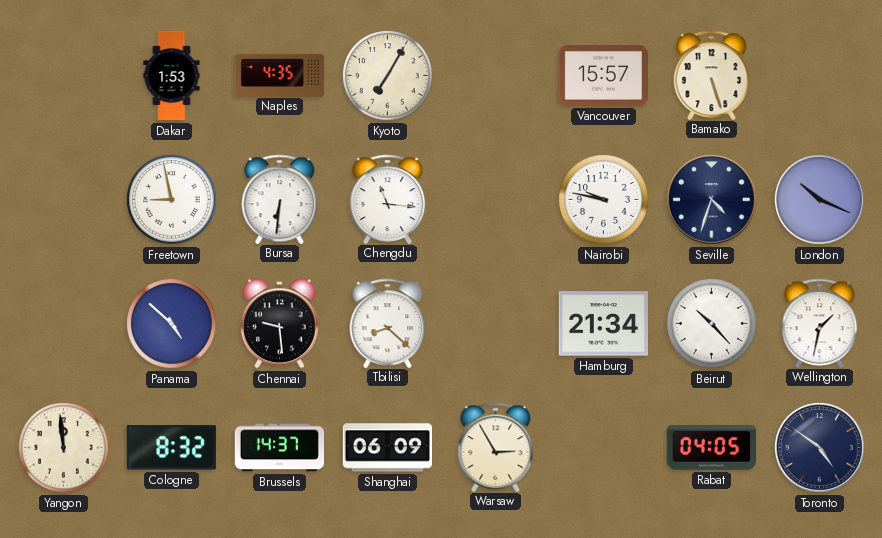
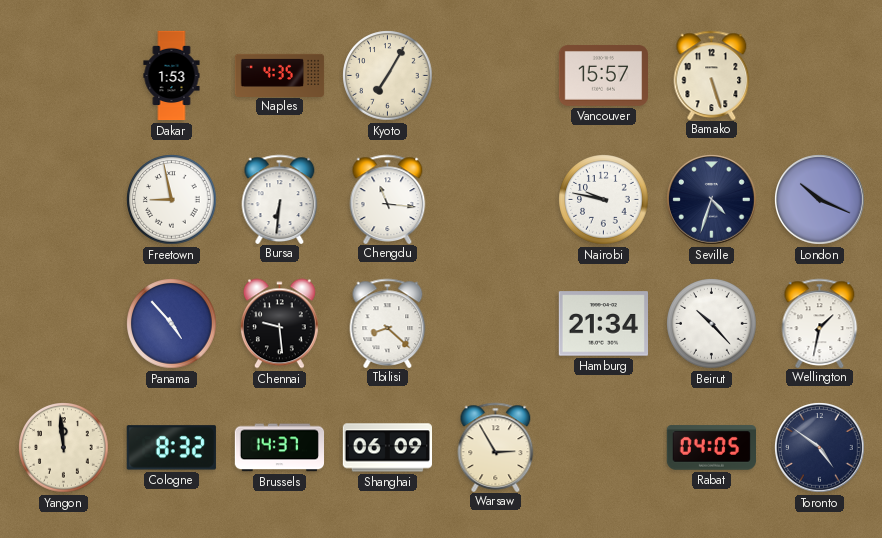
Panama: 4:52 -> 4:53 (172, 324)
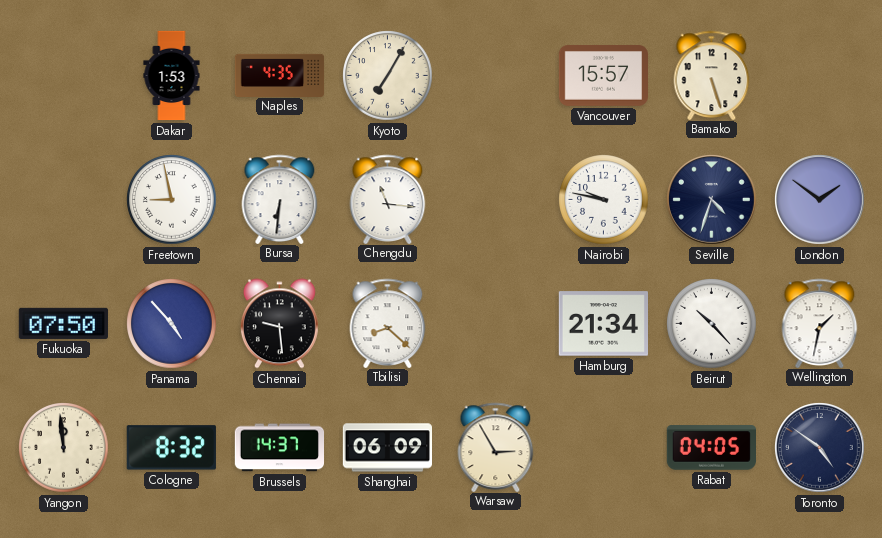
London: 10:19 -> 1:51 (820, 200)
Fukuoka: none -> 07:50 (63, 323)
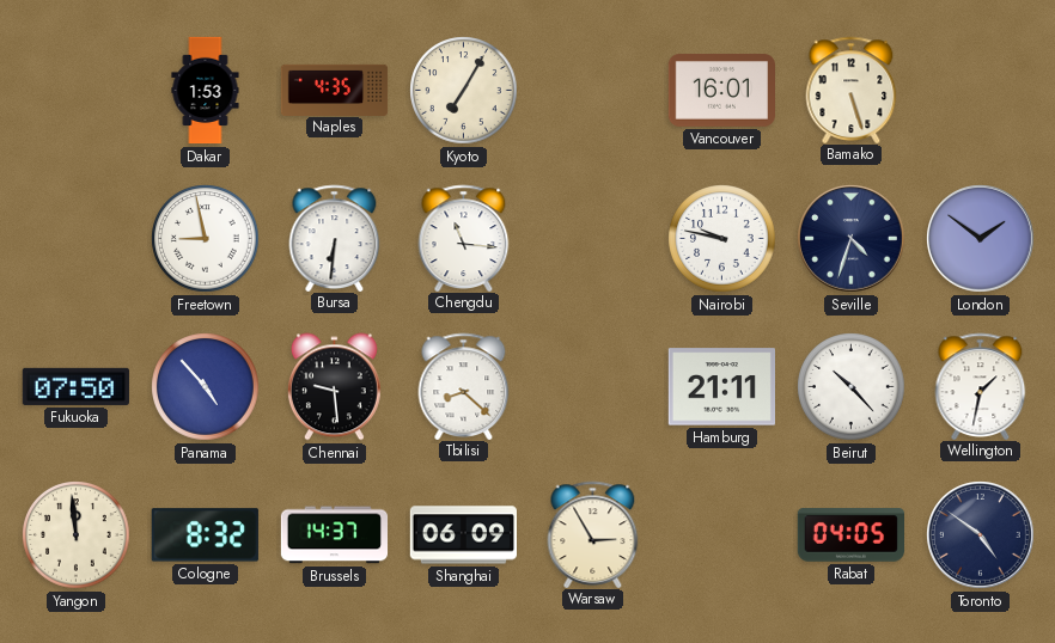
Vancouver: 15:57 -> 16:01 (721, 91)
Hamburg: 21:34 -> 21:11 (721, 387)
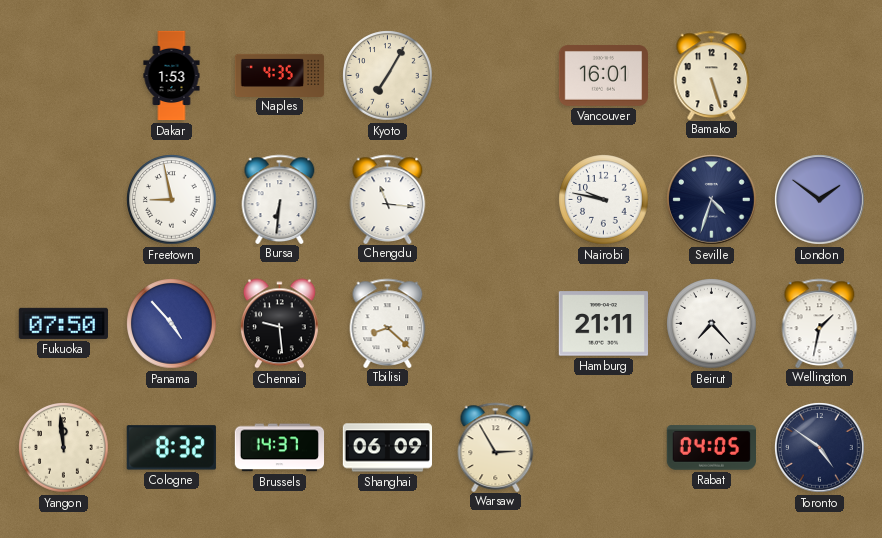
Beirut: 10:23 -> 7:23 (712, 324)
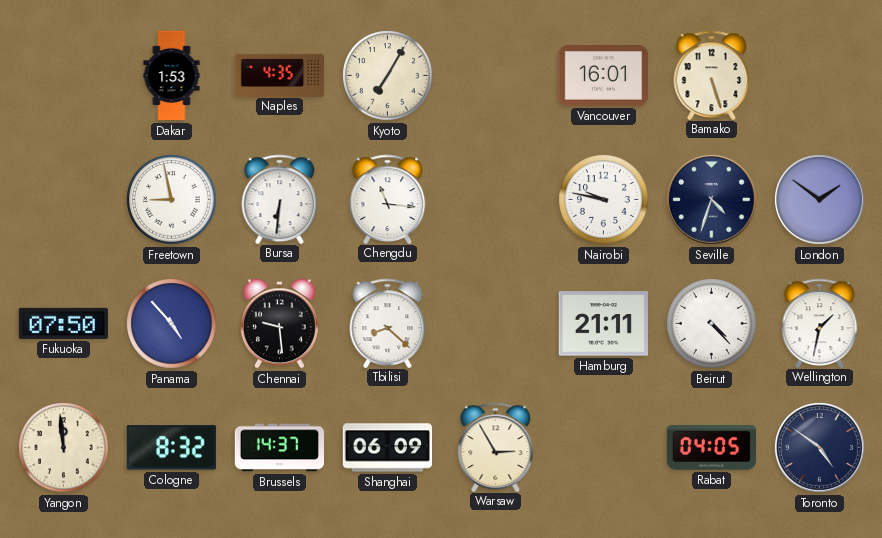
Beirut: 7:23 -> 4:23 (712, 324)
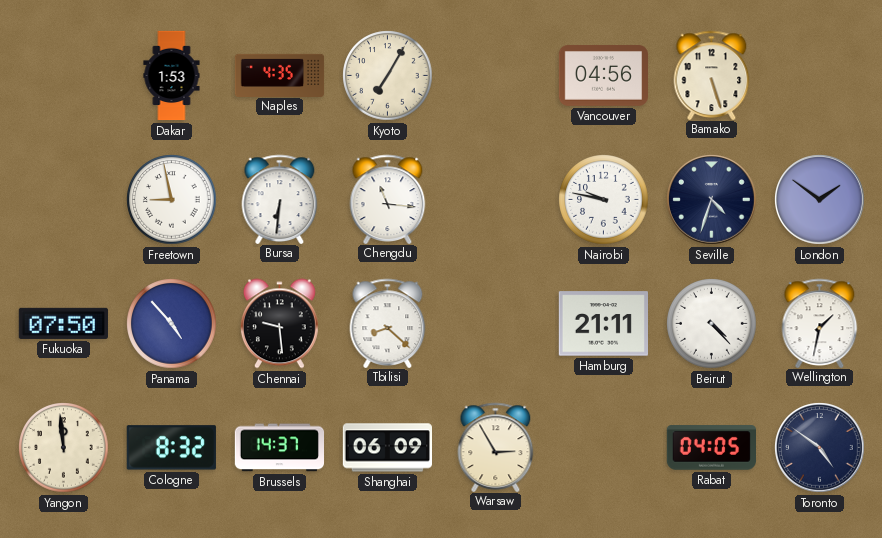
Vancouver: 16:01 -> 04:56 (603, 76)
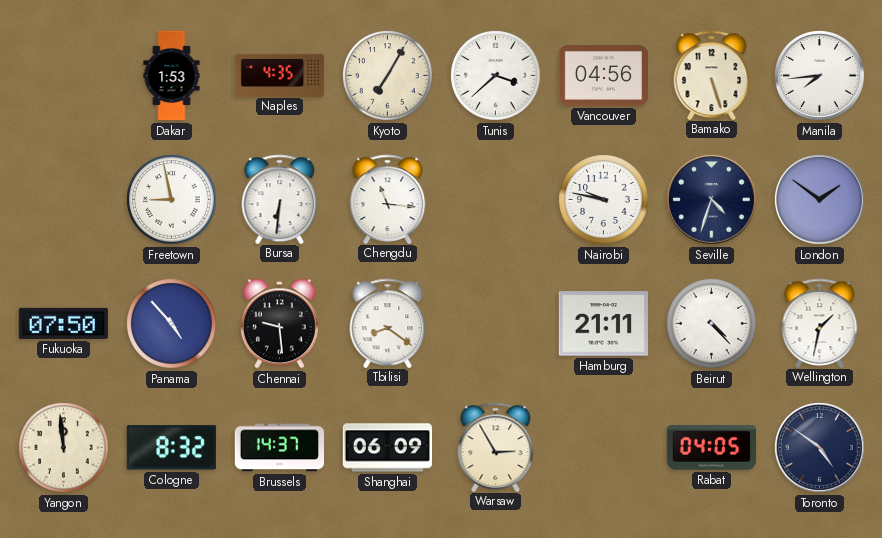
Tunis: none -> 3:38 (496, 76)
Manila: none -> 7:44 (820, 76)
Tbilisi: 8:22 -> 8:21 (388, 323)
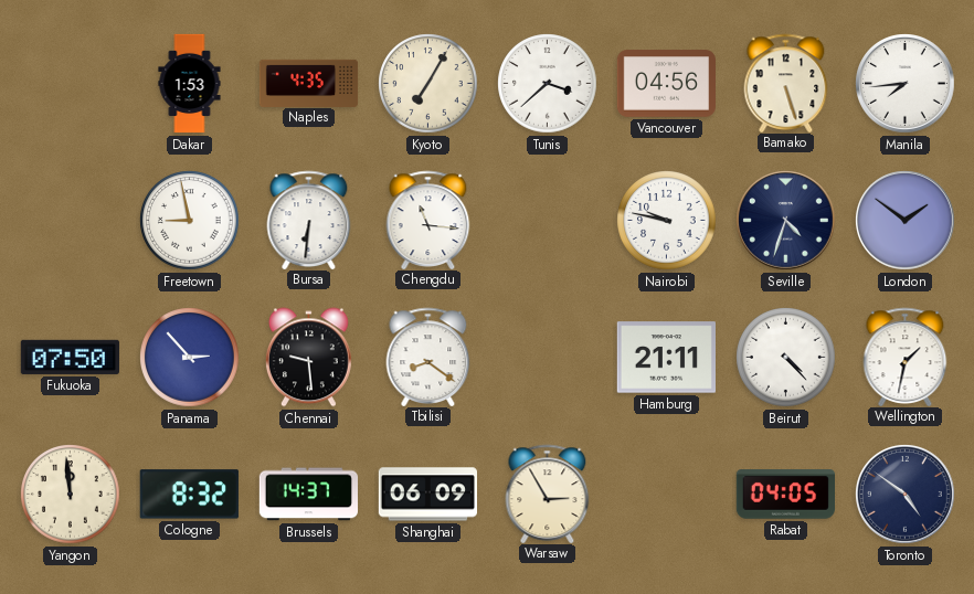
Panama: 4:53 -> 2:53 (190, 358)
